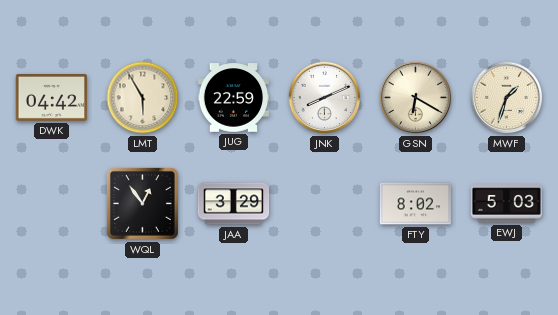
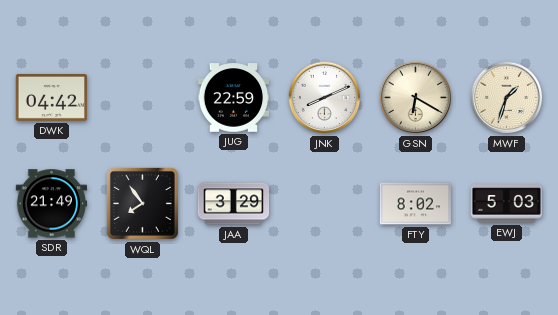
LMT: 5:55 -> none (143, 98)
SDR: none -> 21:49 (52, 204)
WQL: 12:54 -> 7:54 (142, 203)
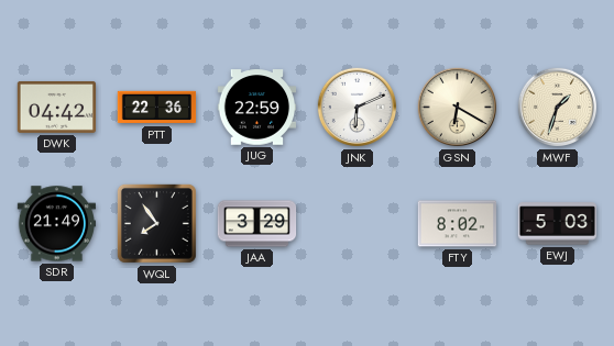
PTT: none -> 22:36 (157, 108)
JNK: 8:11 -> 6:11 (358, 108)
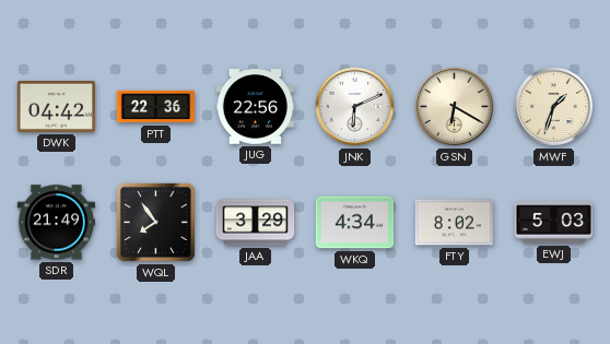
JUG: 22:59 -> 22:56 (256, 107)
WKQ: none -> 4:34 (355, 223)
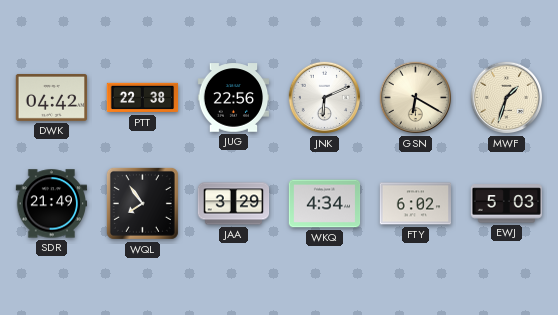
PTT: 22:36 -> 22:38 (143, 98)
FTY: 8:02 -> 6:02 (416, 204)
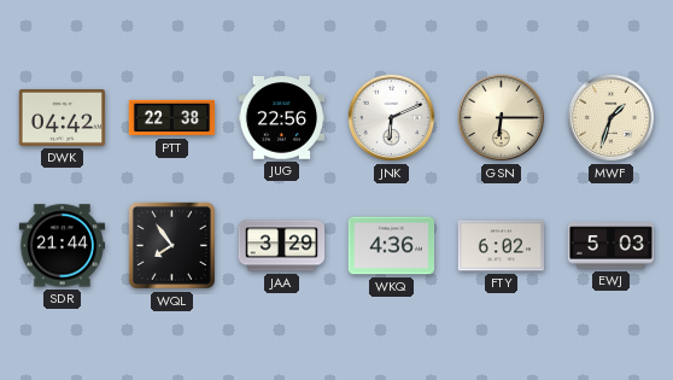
GSN: 6:20 -> 6:15 (502, 118)
SDR: 21:49 -> 21:44 (63, 246)
WKQ: 4:34 -> 4:36 (392, 246)
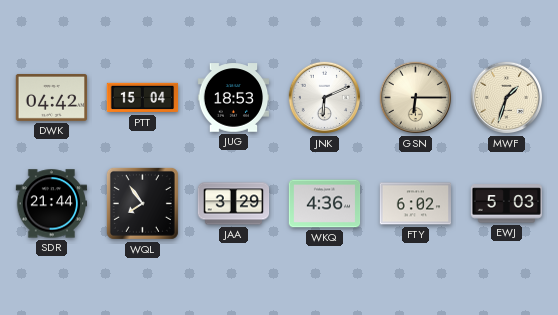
PTT: 22:38 -> 15:04 (143, 98)
JUG: 22:56 -> 18:53 (234, 98)
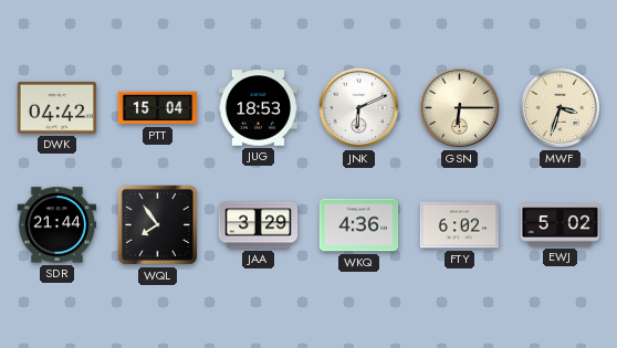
MWF: 1:33 -> 3:33 (561, 108)
EWJ: 5:03 -> 5:02 (561, 225)
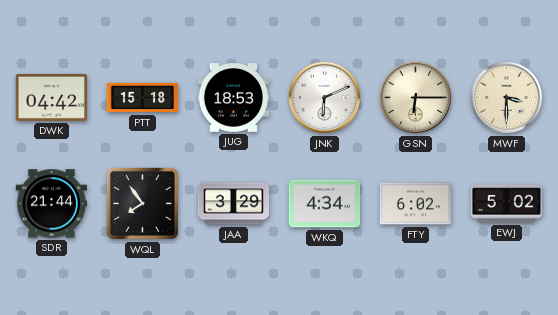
PTT: 15:04 -> 15:18 (143, 98)
MWF: 3:33 -> 3:30 (507, 98)
WKQ: 4:36 -> 4:34 (325, 204)
